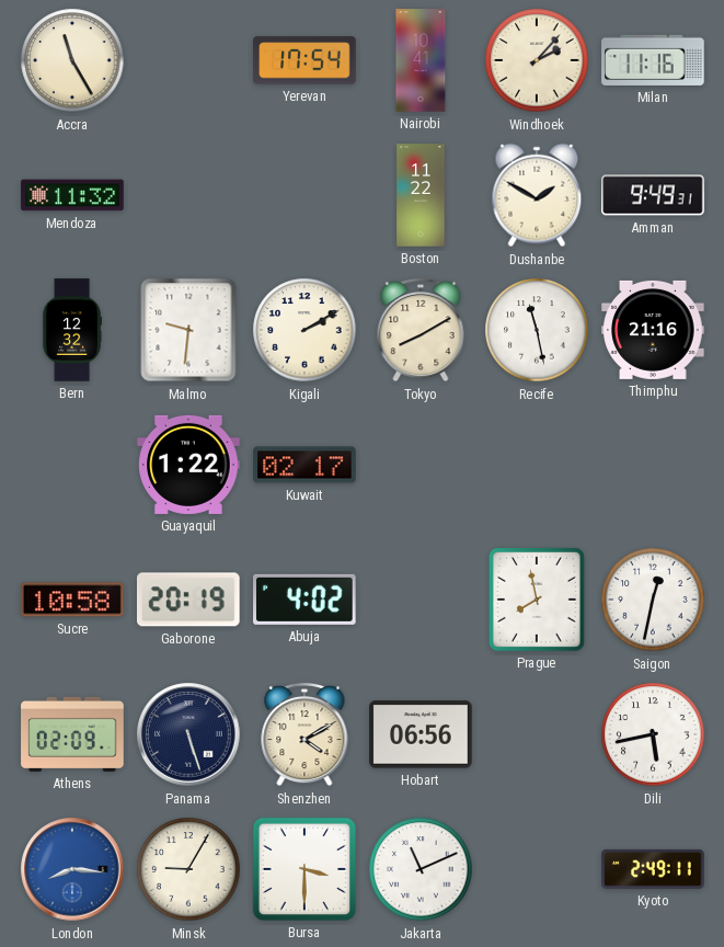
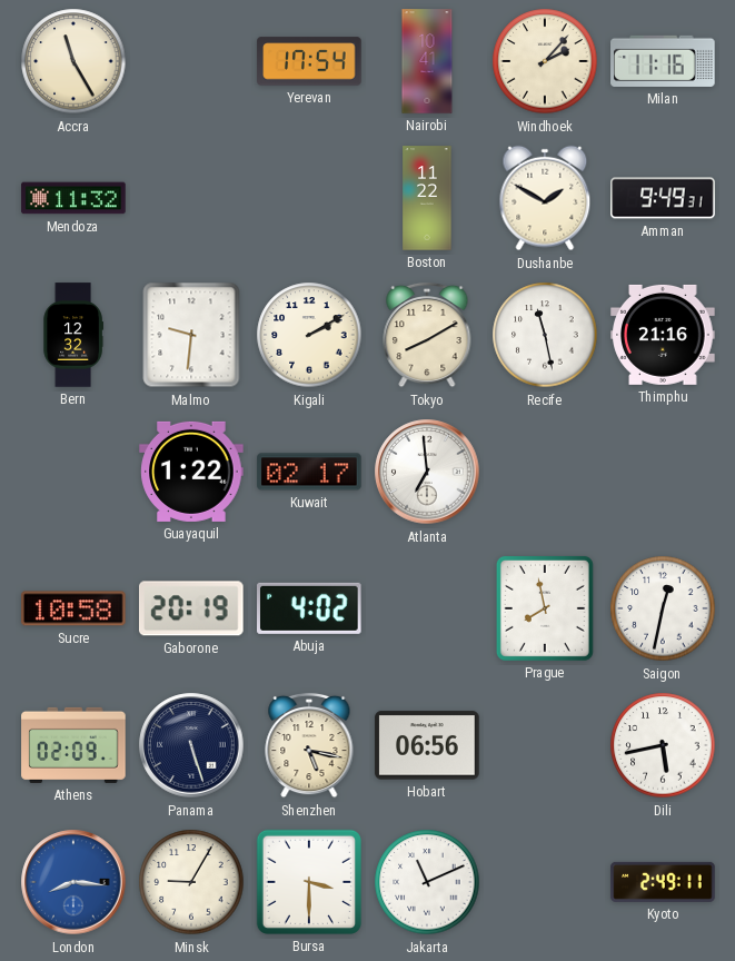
Atlanta: none -> 6:59 (427, 472)
Shenzhen: 4:10 -> 5:17 (309, 745)
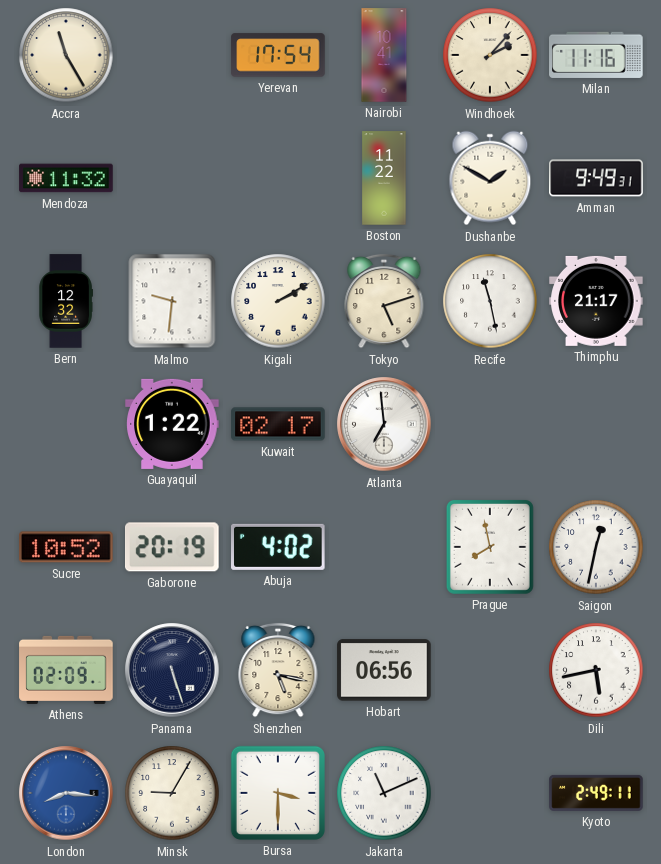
Tokyo: 8:10 -> 5:12 (384, 301)
Thimphu: 21:16 -> 21:17 (596, 301)
Sucre: 10:58 -> 10:52 (66, 547)
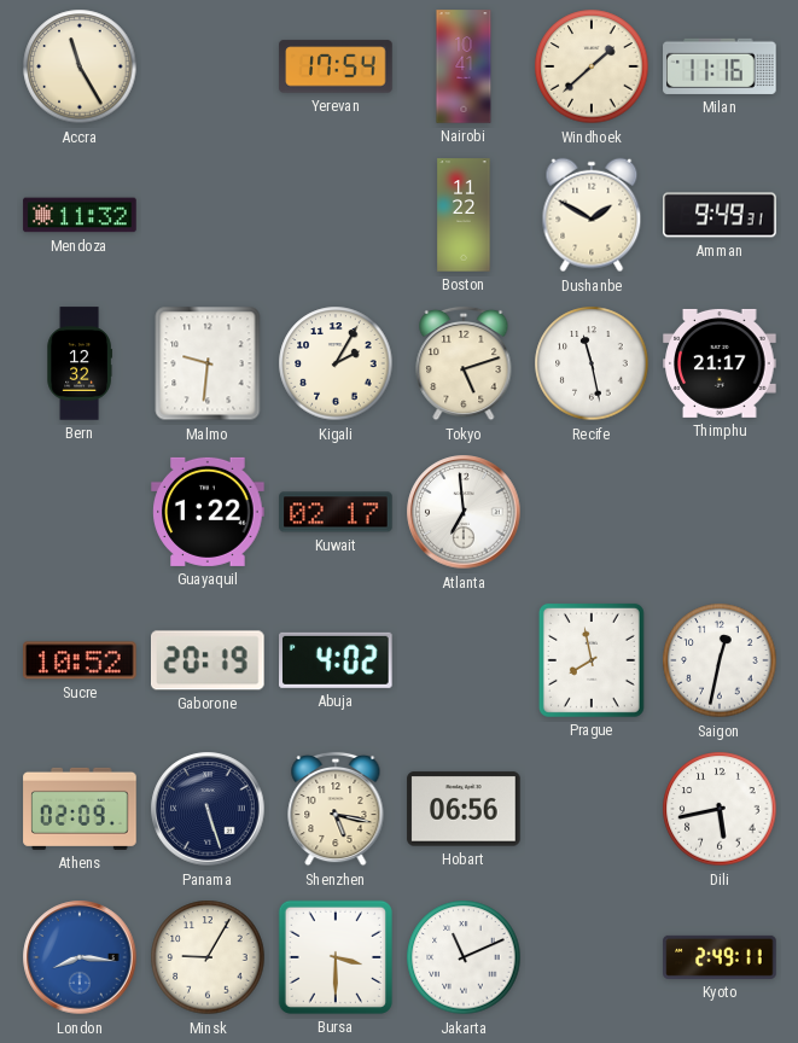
Windhoek: 2:07 -> 1:38 (592, 66)
Kigali: 2:10 -> 2:05 (336, 363)
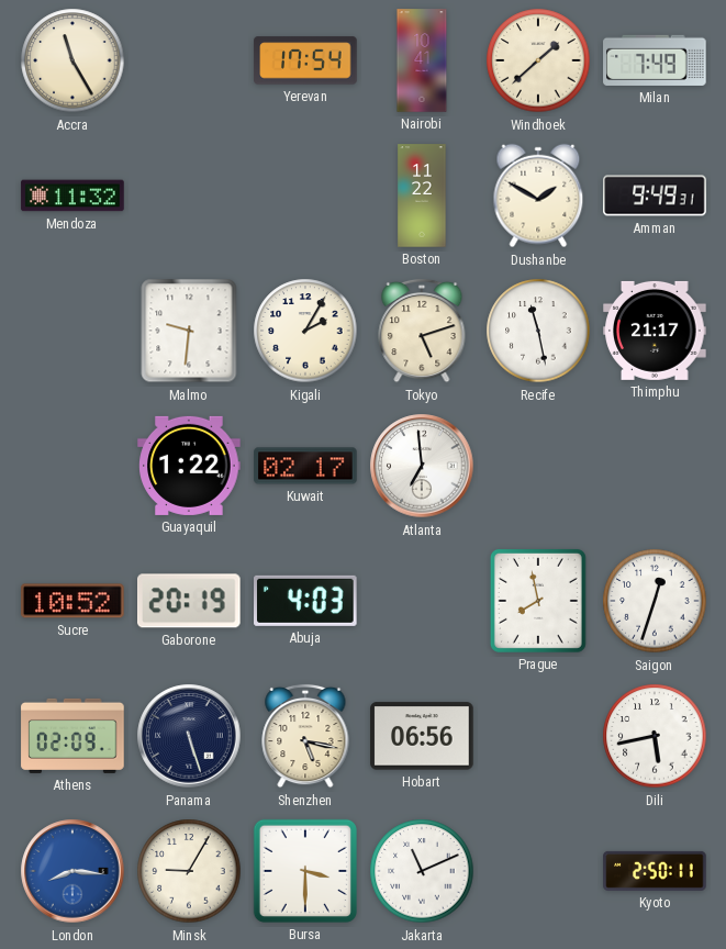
Milan: 11:16 -> 7:49 (655, 60)
Bern: 12:32 -> none (80, 363)
Abuja: 4:02 -> 4:03 (306, 601)
Saigon: 12:32 -> 12:33 (655, 601)
Kyoto: 2:49 -> 2:50 (655, 871)
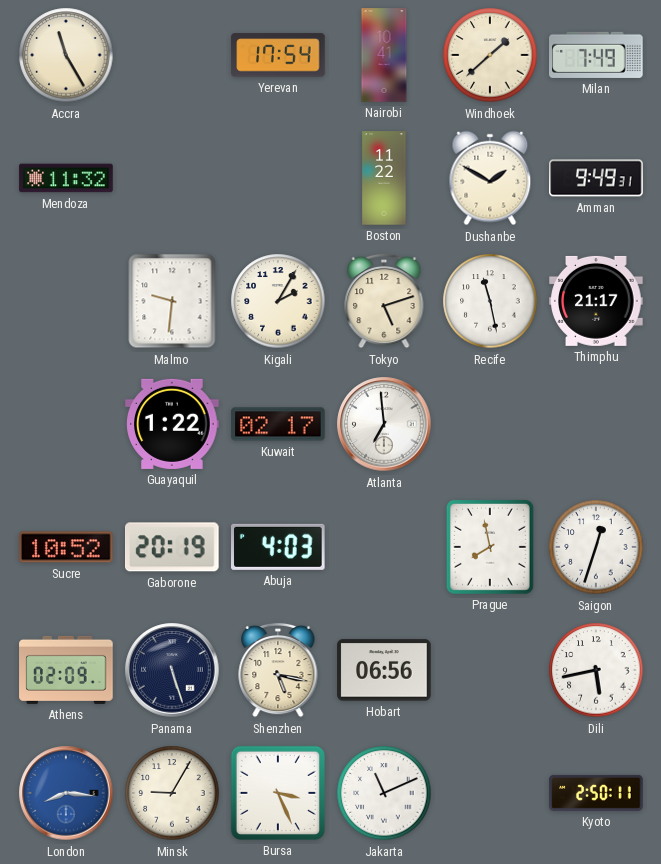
Bursa: 3:30 -> 3:26 (278, 793)
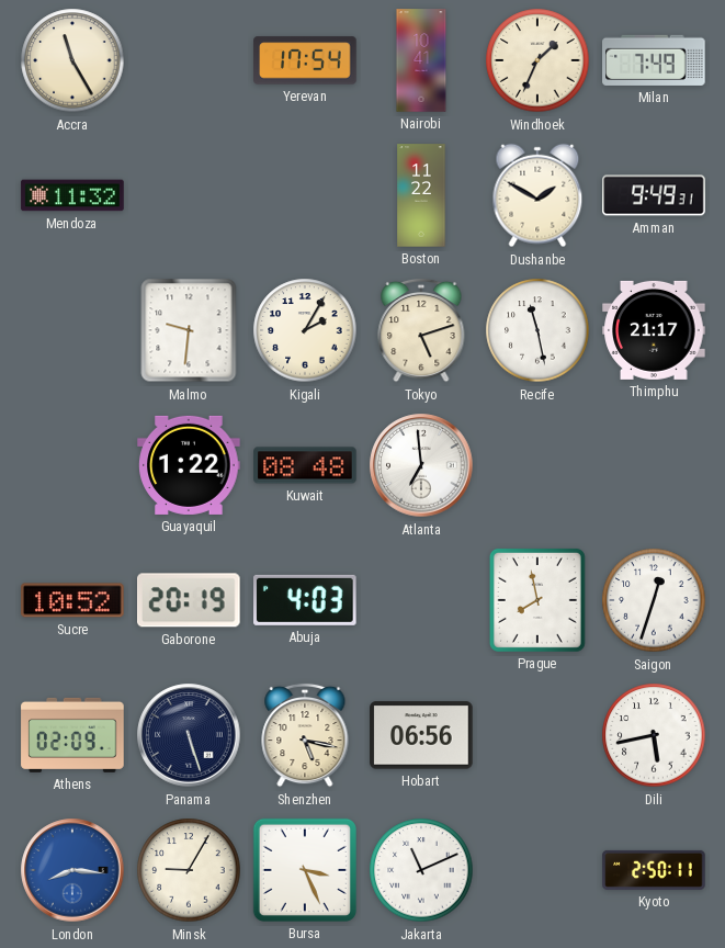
Windhoek: 1:38 -> 1:34 (537, 60)
Kuwait: 02:17 -> 08:48 (305, 465)
